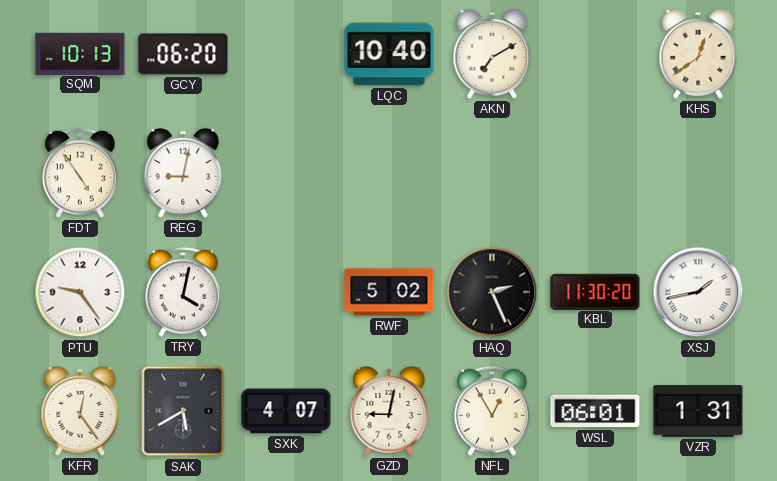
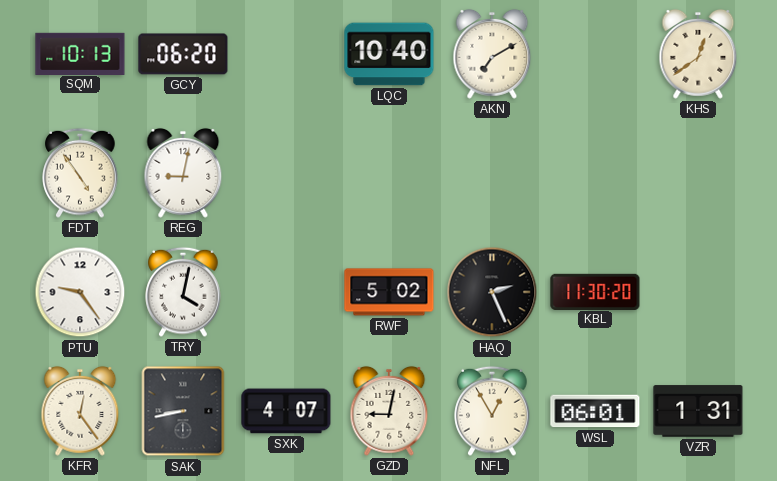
XSJ: 1:43 -> none (698, 292)
SAK: 5:40 -> 8:43 (183, 411)
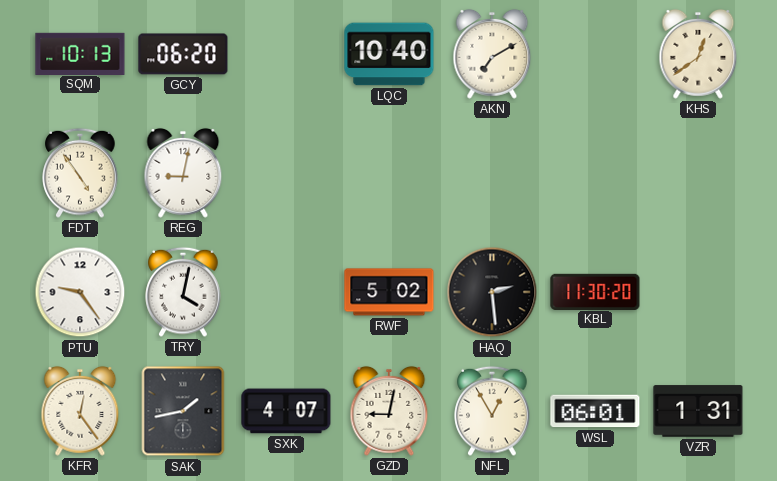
HAQ: 2:26 -> 2:29 (492, 292)
SAK: 8:43 -> 1:43 (183, 411)
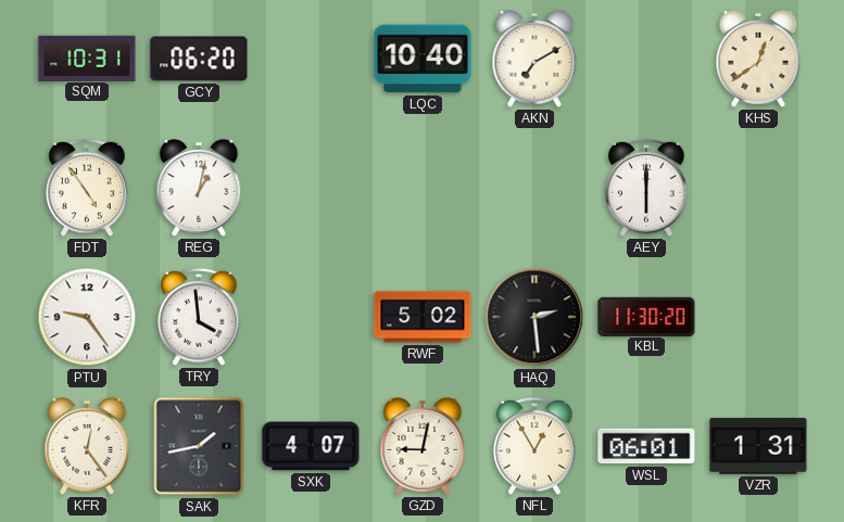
SQM: 10:13 -> 10:31 (87, 58)
REG: 9:02 -> 1:02 (199, 188)
AEY: none -> 6:00 (646, 188)
TRY: 4:02 -> 3:59 (199, 317)
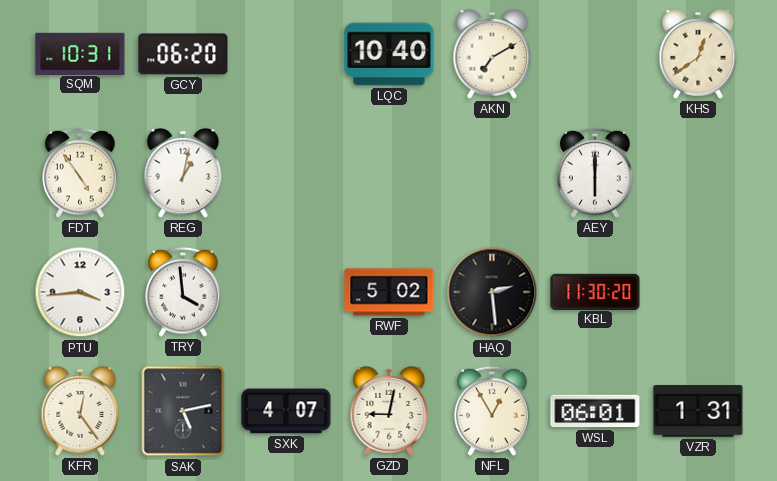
PTU: 9:24 -> 3:44 (80, 292)
SAK: 1:43 -> 5:13 (183, 411)
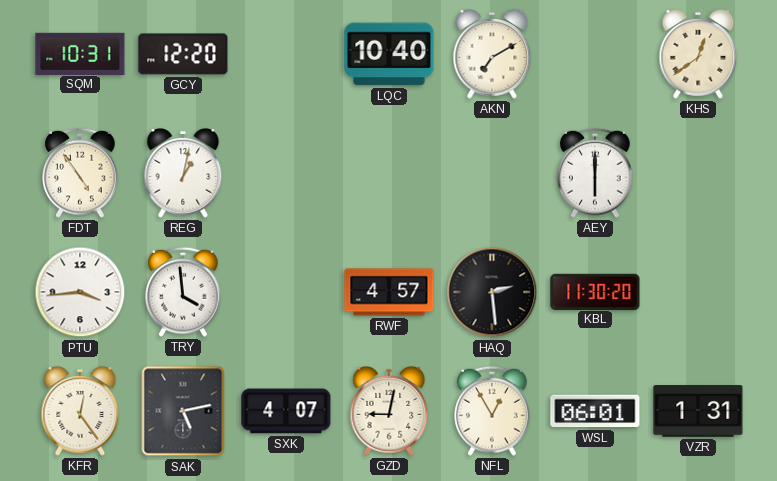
GCY: 06:20 -> 12:20 (183, 54)
RWF: 5:02 -> 4:57 (389, 292)
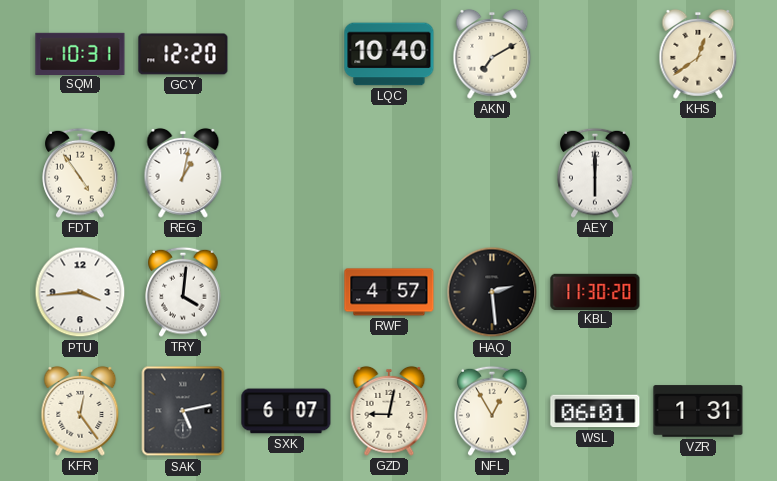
TRY: 3:59 -> 4:01 (183, 292)
SXK: 4:07 -> 6:07 (286, 411)
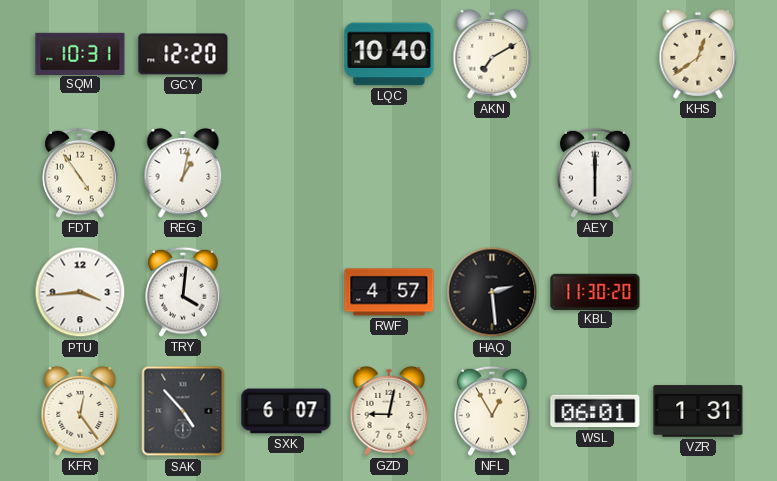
SAK: 5:13 -> 4:53 (183, 411)
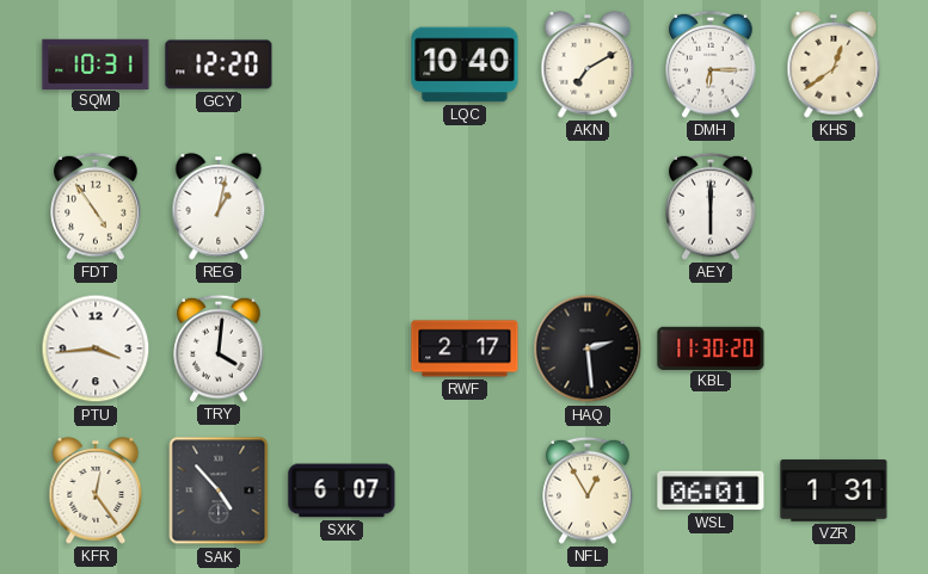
DMH: none -> 6:15 (711, 64)
RWF: 4:57 -> 2:17 (465, 348)
GZD: 9:02 -> none (389, 411)
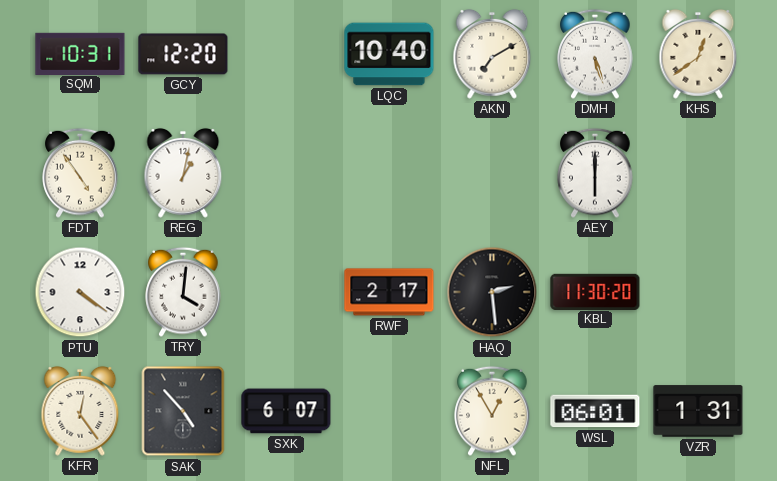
DMH: 6:15 -> 5:27 (595, 54)
PTU: 3:44 -> 4:21 (80, 292)
